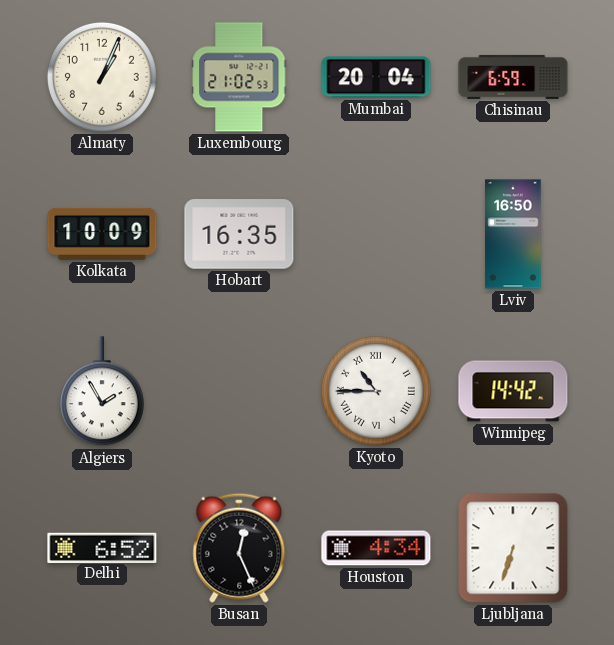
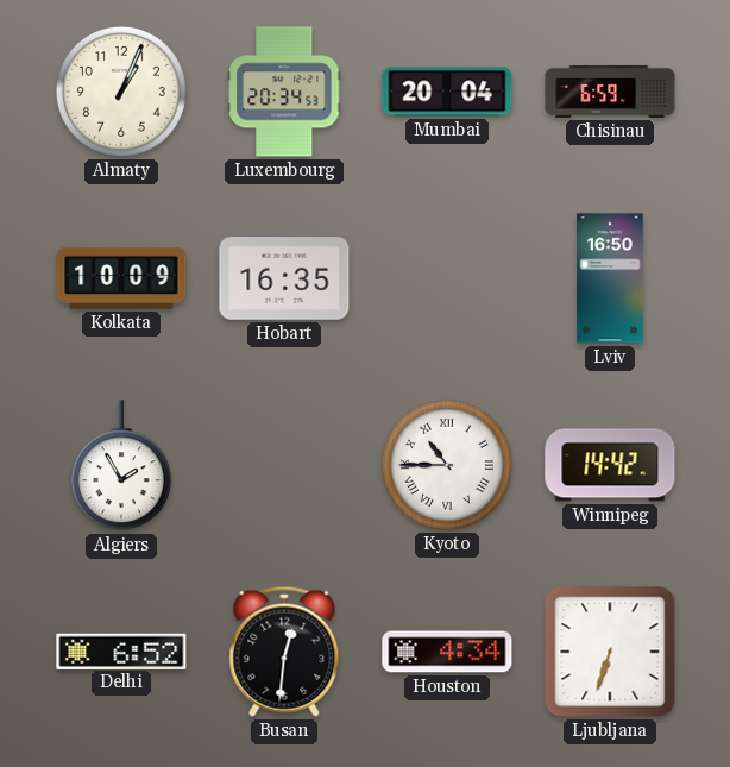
Luxembourg: 21:02 -> 20:34 (284, 92)
Busan: 12:26 -> 12:31 (284, 652)
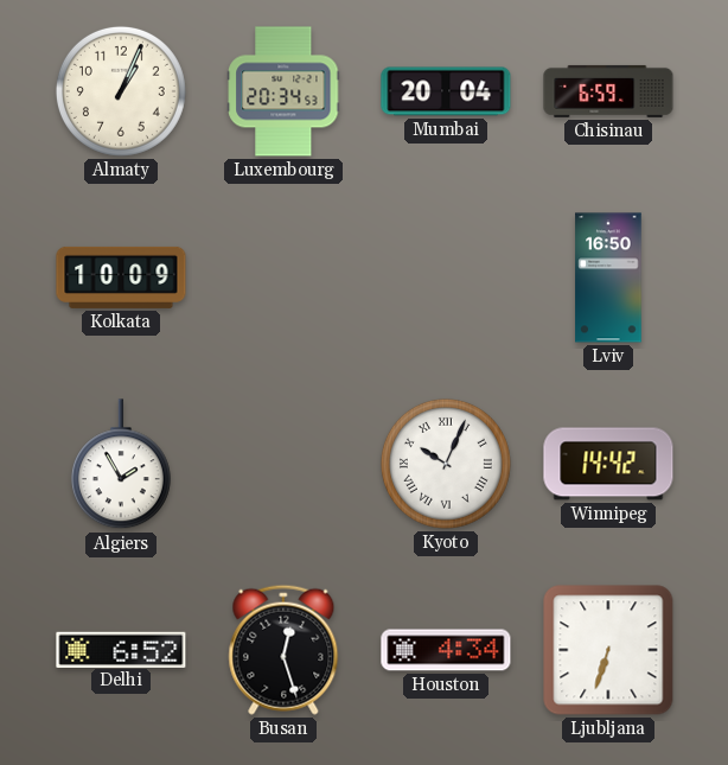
Hobart: 16:35 -> none (284, 278)
Kyoto: 10:45 -> 10:04 (446, 464)
Busan: 12:31 -> 12:27 (283, 650)
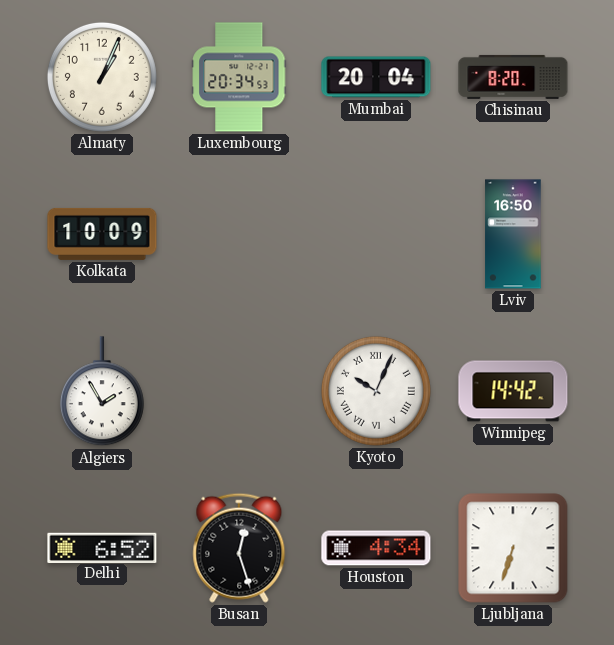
Chisinau: 6:59 -> 8:20 (513, 77)
